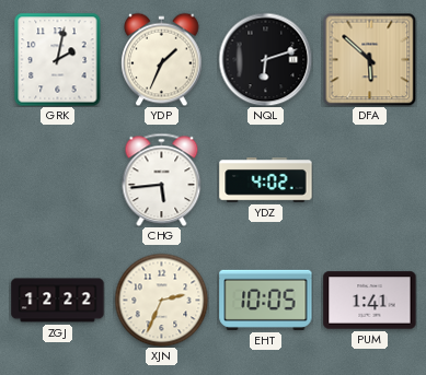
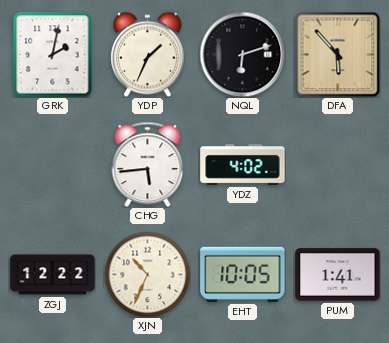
DFA: 5:52 -> 5:53 (337, 54)
XJN: 2:34 -> 10:34 (147, 274)
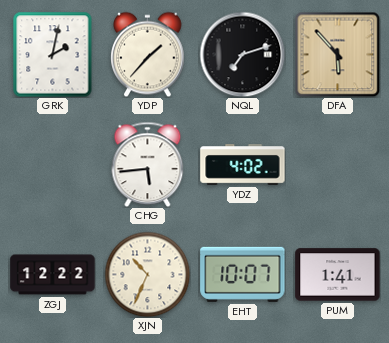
YDP: 1:34 -> 1:37 (148, 54)
NQL: 6:12 -> 7:12 (242, 54)
EHT: 10:05 -> 10:07 (243, 274)
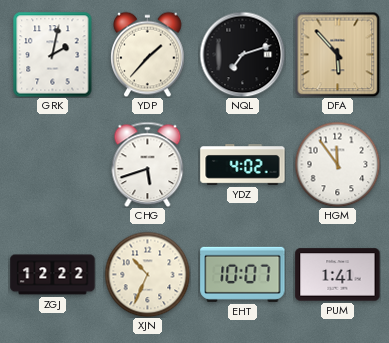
CHG: 5:44 -> 5:42 (148, 164)
HGM: none -> 11:54 (337, 164)
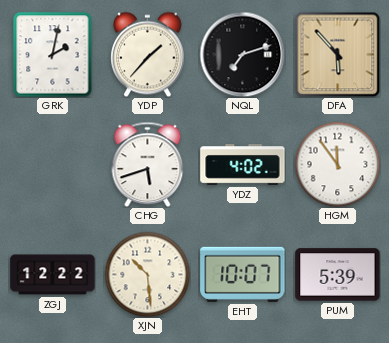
XJN: 10:34 -> 10:29 (147, 274)
PUM: 1:41 -> 5:39 (338, 275)
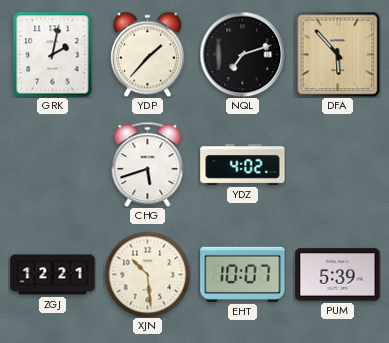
HGM: 11:54 -> none (337, 164)
ZGJ: 12:22 -> 12:21 (53, 275)
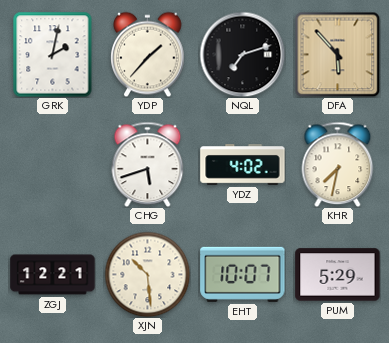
KHR: none -> 7:32 (338, 164)
PUM: 5:39 -> 5:29 (338, 275)
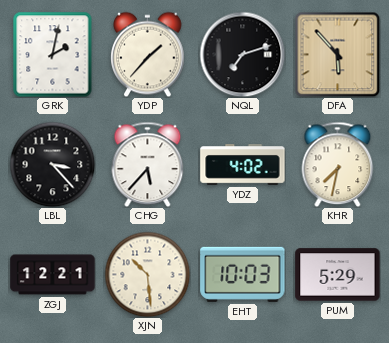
LBL: none -> 3:23 (52, 164)
CHG: 5:42 -> 5:37 (148, 164)
EHT: 10:07 -> 10:03 (243, 274)
